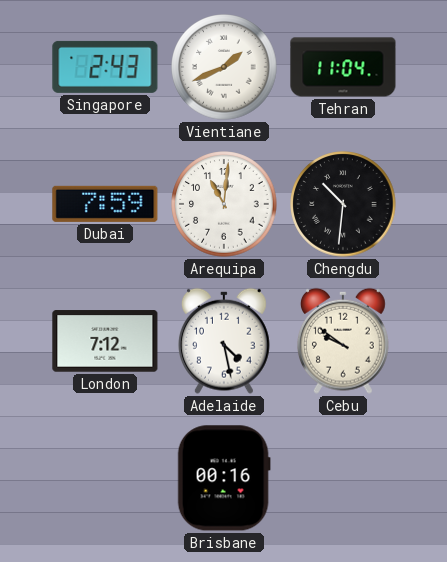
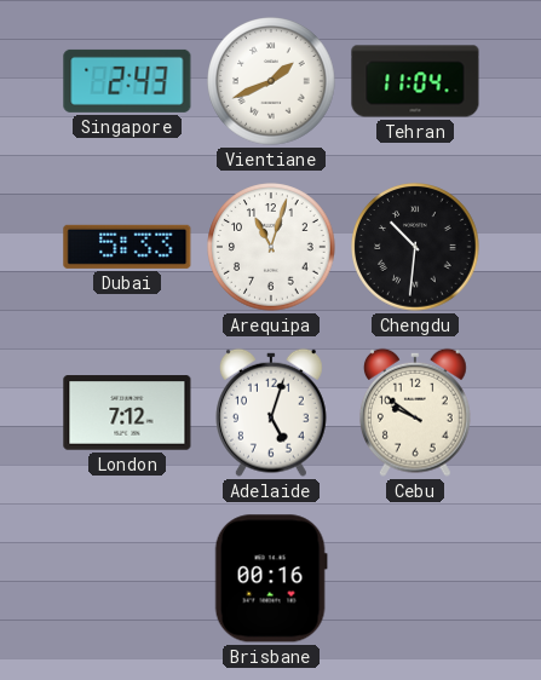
Dubai: 7:59 -> 5:33 (127, 247)
Arequipa: 11:01 -> 11:03 (271, 247)
Adelaide: 4:28 -> 5:03 (271, 413)
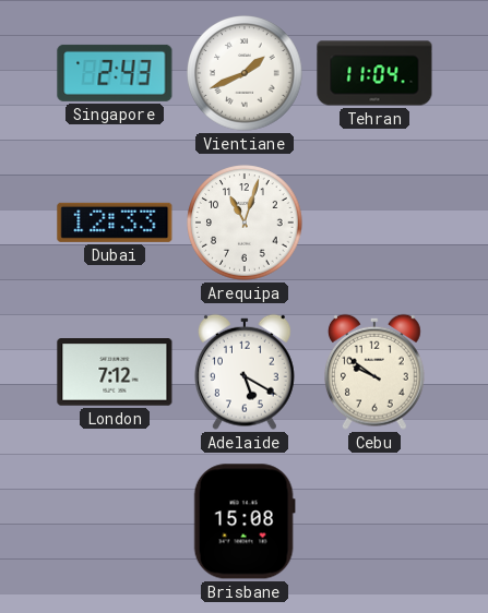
Dubai: 5:33 -> 12:33 (115, 223)
Chengdu: 10:31 -> none (415, 247)
Adelaide: 5:03 -> 5:20 (245, 372)
Brisbane: 00:16 -> 15:08 (245, 521)
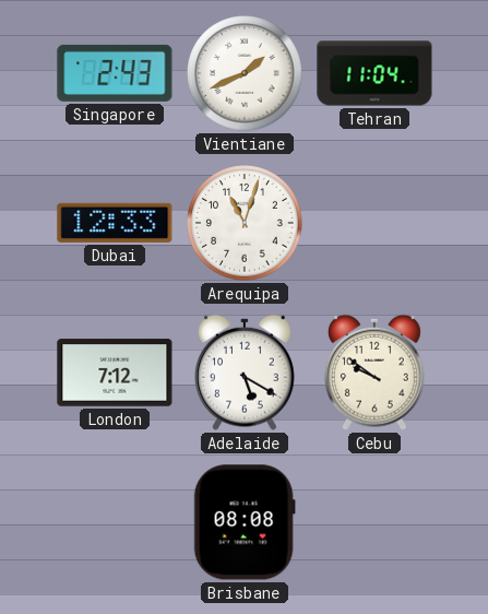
Brisbane: 15:08 -> 08:08 (245, 522)
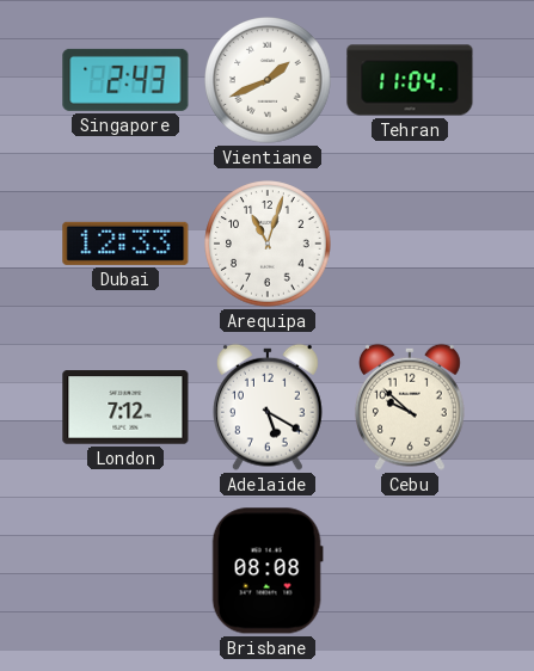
Cebu: 9:51 -> 9:52 (410, 407)
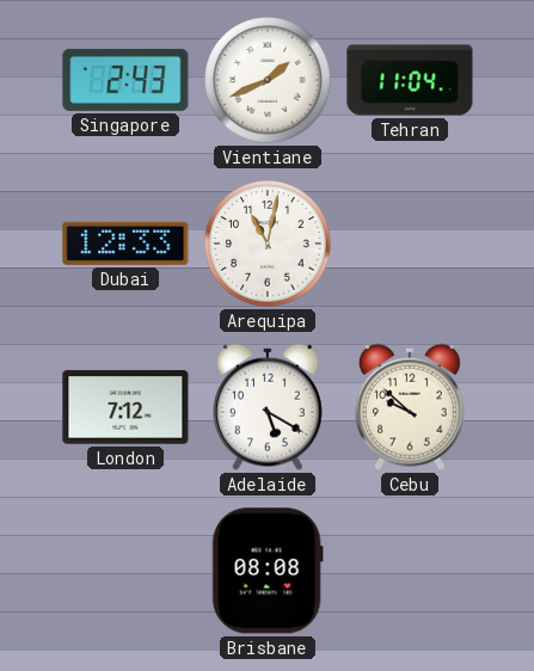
Arequipa: 11:03 -> 11:02 (268, 244)
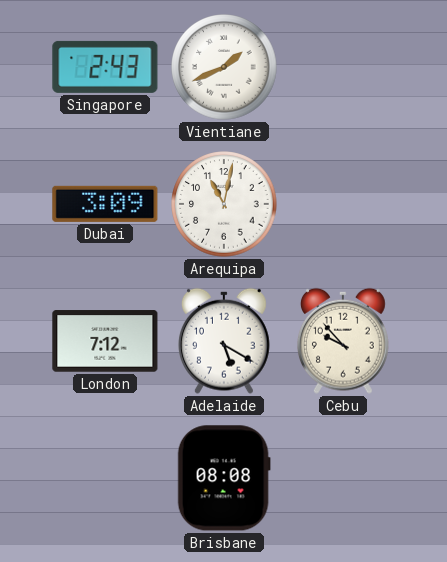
Tehran: 11:04 -> none (410, 80)
Dubai: 12:33 -> 3:09 (105, 204)
Cebu: 9:52 -> 9:53 (343, 341)
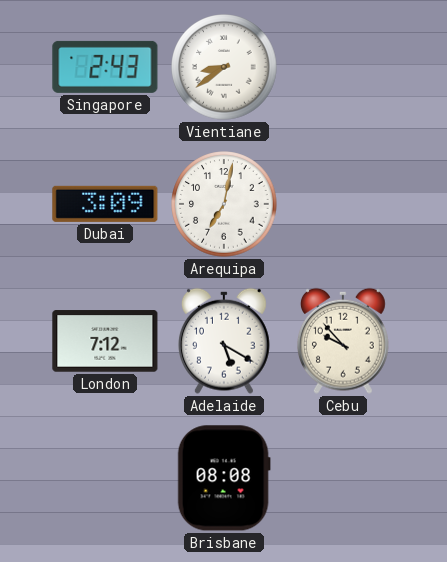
Vientiane: 1:41 -> 8:39 (224, 67)
Arequipa: 11:02 -> 7:02 (224, 204)
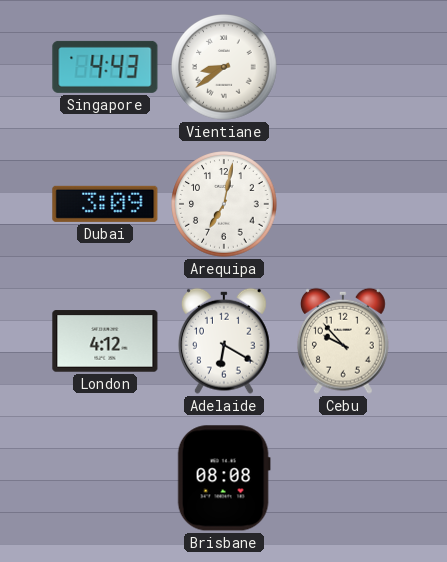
Singapore: 2:43 -> 4:43 (105, 67)
London: 7:12 -> 4:12 (105, 341)
Adelaide: 5:20 -> 6:20 (224, 341)
